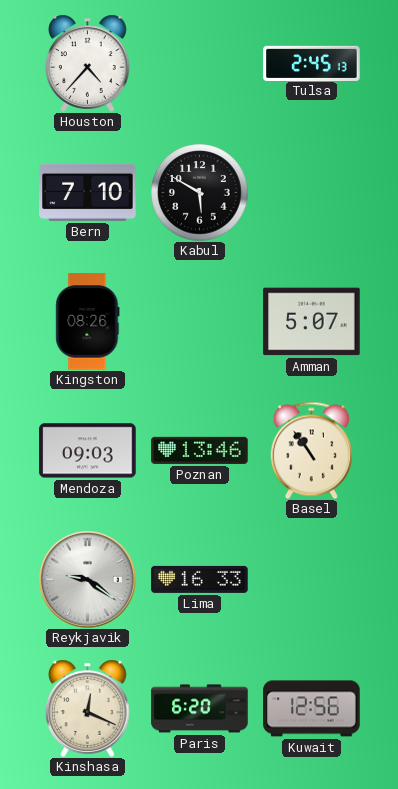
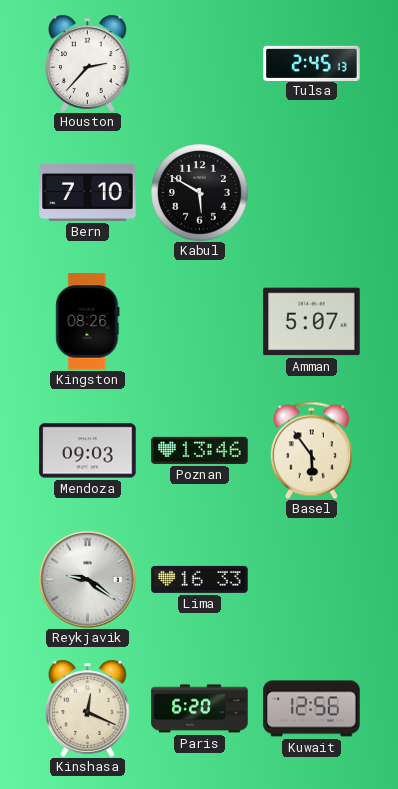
Houston: 4:37 -> 2:37 (88, 63)
Basel: 10:54 -> 5:54 (311, 450)
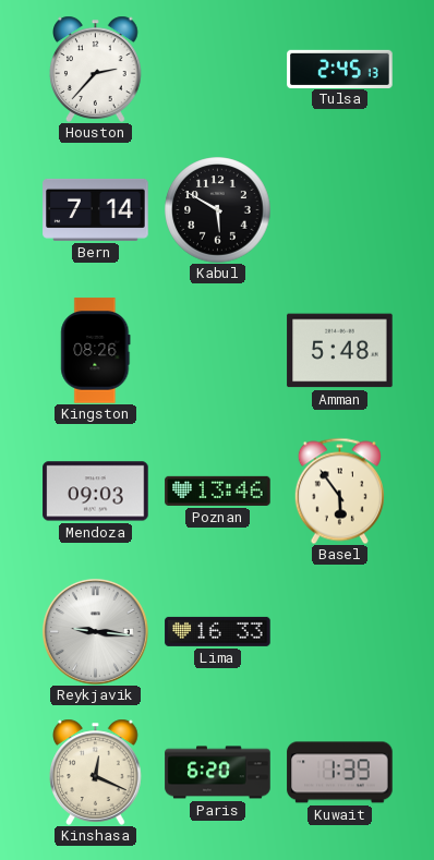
Bern: 7:10 -> 7:14 (96, 209)
Amman: 5:07 -> 5:48 (340, 351)
Reykjavik: 9:21 -> 9:16 (95, 631)
Kuwait: 12:56 -> 1:39 (340, 773)
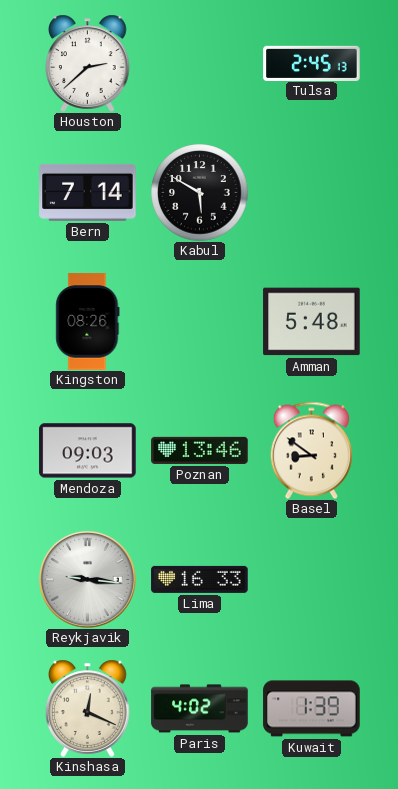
Houston: 2:37 -> 2:38 (88, 63)
Basel: 5:54 -> 8:51 (311, 450)
Paris: 6:20 -> 4:02 (200, 709)
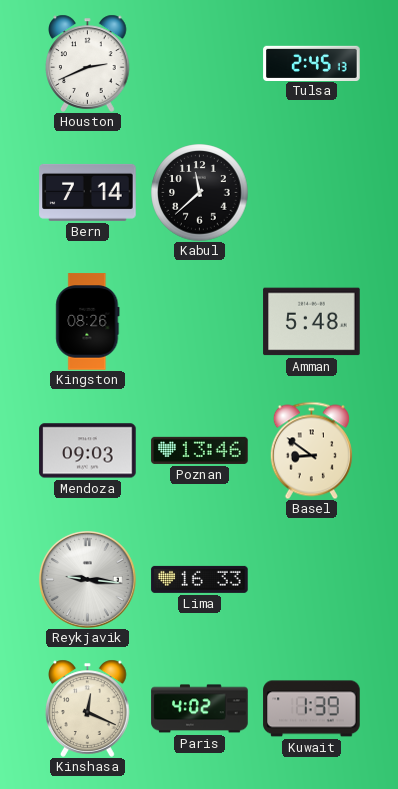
Houston: 2:38 -> 2:41 (88, 63)
Kabul: 5:50 -> 11:38 (200, 193)
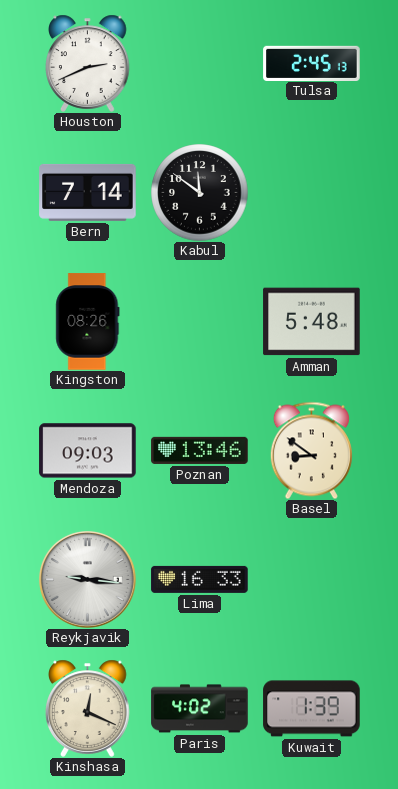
Kabul: 11:38 -> 11:51 (200, 193)
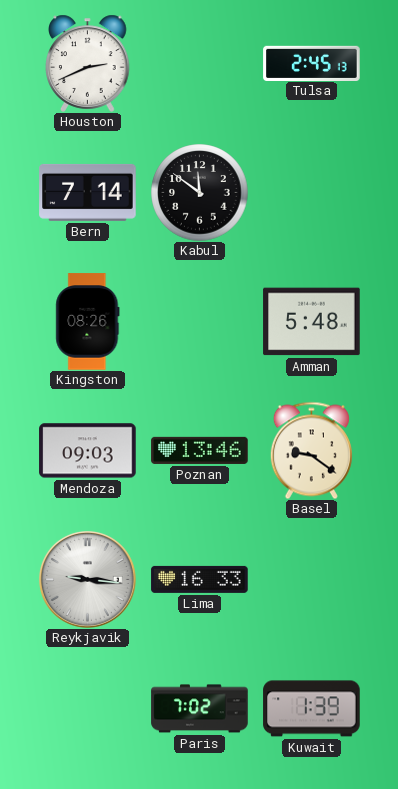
Basel: 8:51 -> 9:21 (311, 450)
Kinshasa: 12:19 -> none (88, 708)
Paris: 4:02 -> 7:02 (200, 709)
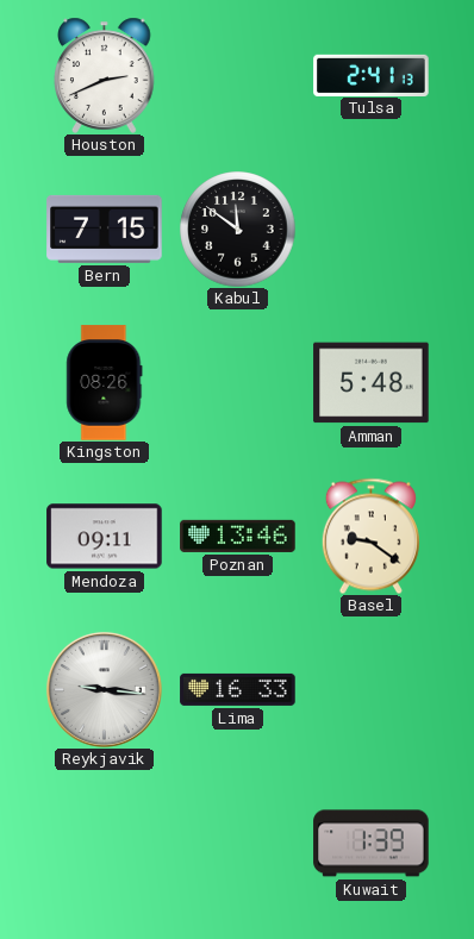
Tulsa: 2:45 -> 2:41 (372, 75)
Bern: 7:14 -> 7:15 (105, 229)
Mendoza: 09:03 -> 09:11 (105, 537)
Paris: 7:02 -> none (200, 709)
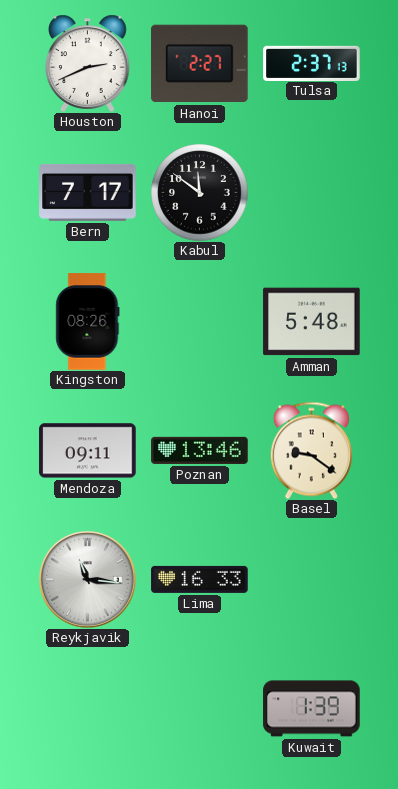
Hanoi: none -> 2:27 (200, 64)
Tulsa: 2:41 -> 2:37 (312, 63)
Bern: 7:15 -> 7:17 (88, 192)
Reykjavik: 9:16 -> 11:16 (87, 579)
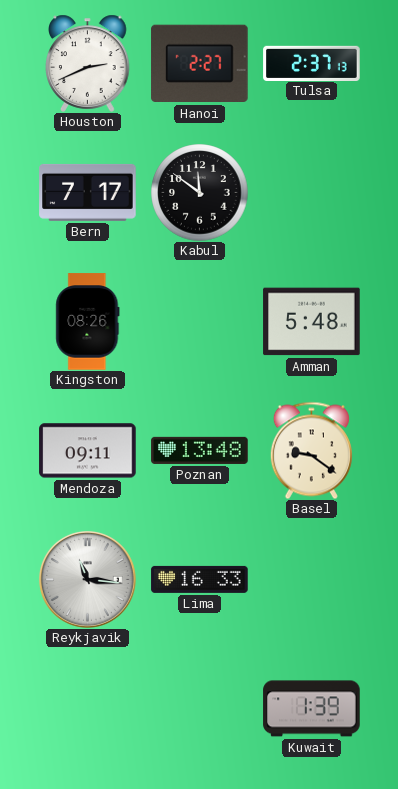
Poznan: 13:46 -> 13:48 (200, 450)
